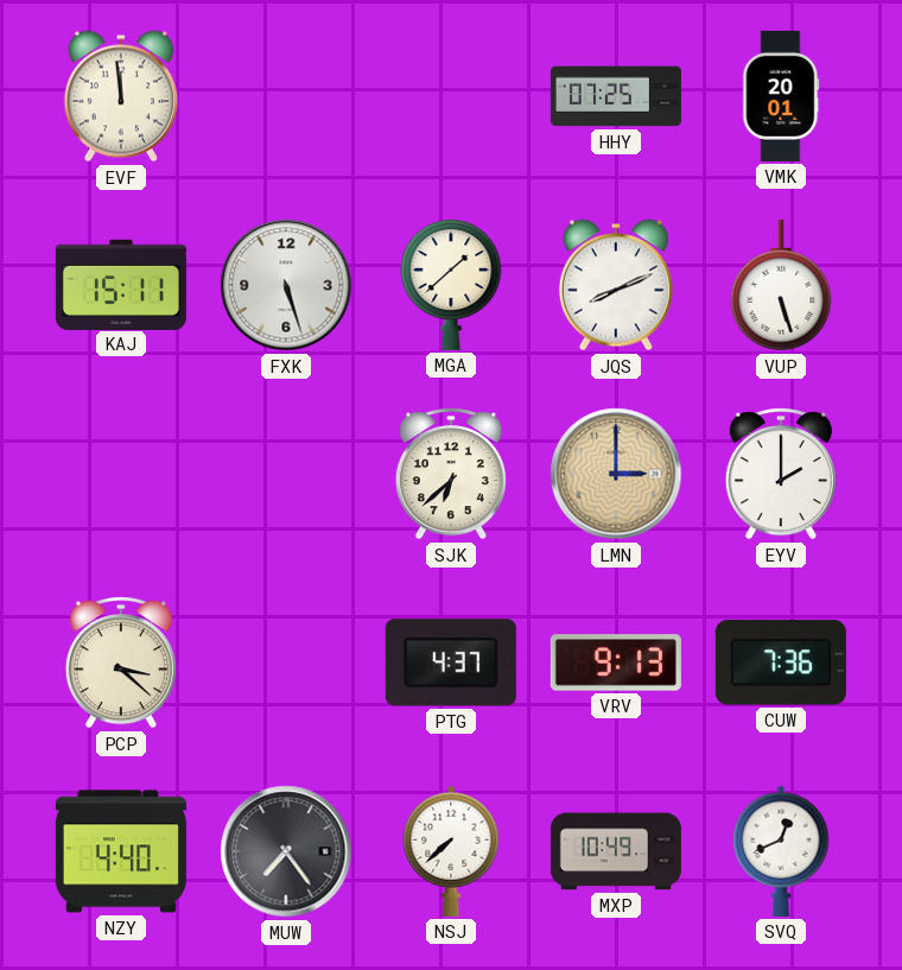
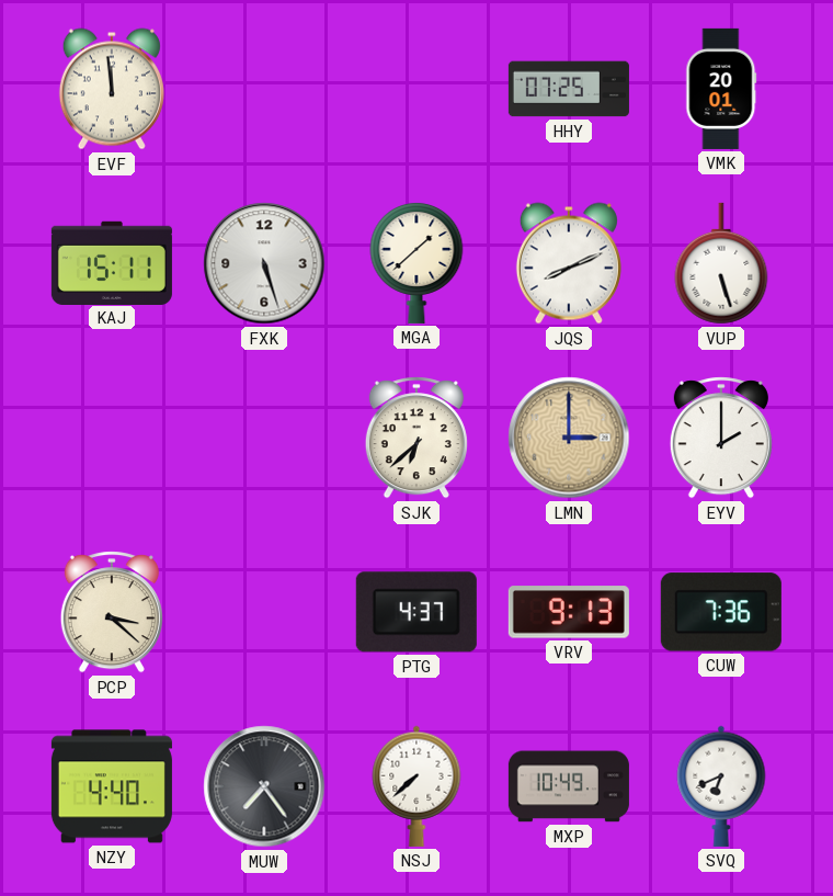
SVQ: 12:41 -> 6:41 (721, 786)
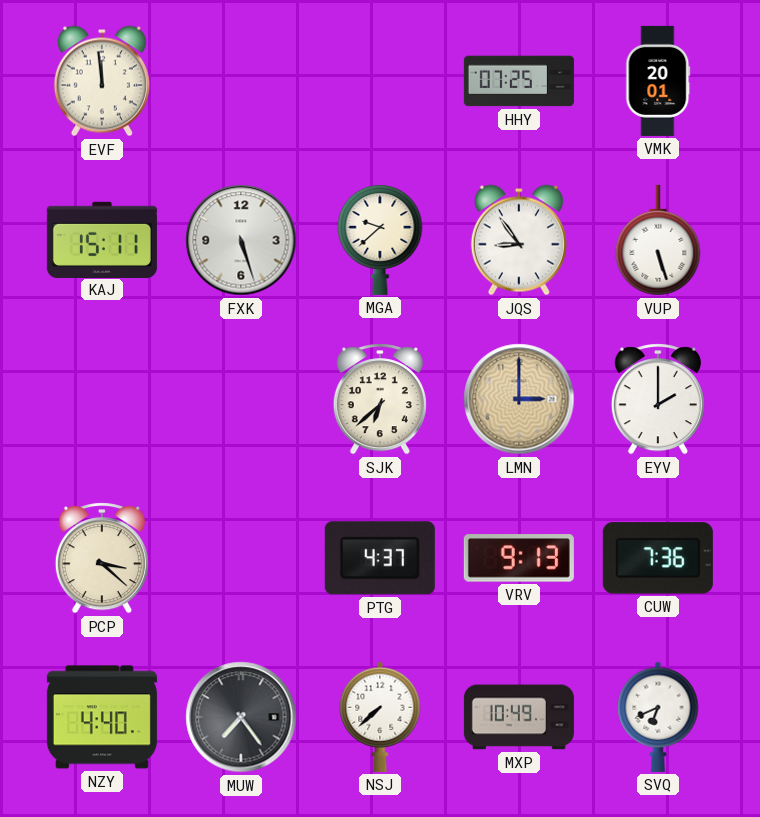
MGA: 1:38 -> 9:38 (380, 240)
JQS: 8:11 -> 8:54 (519, 240)
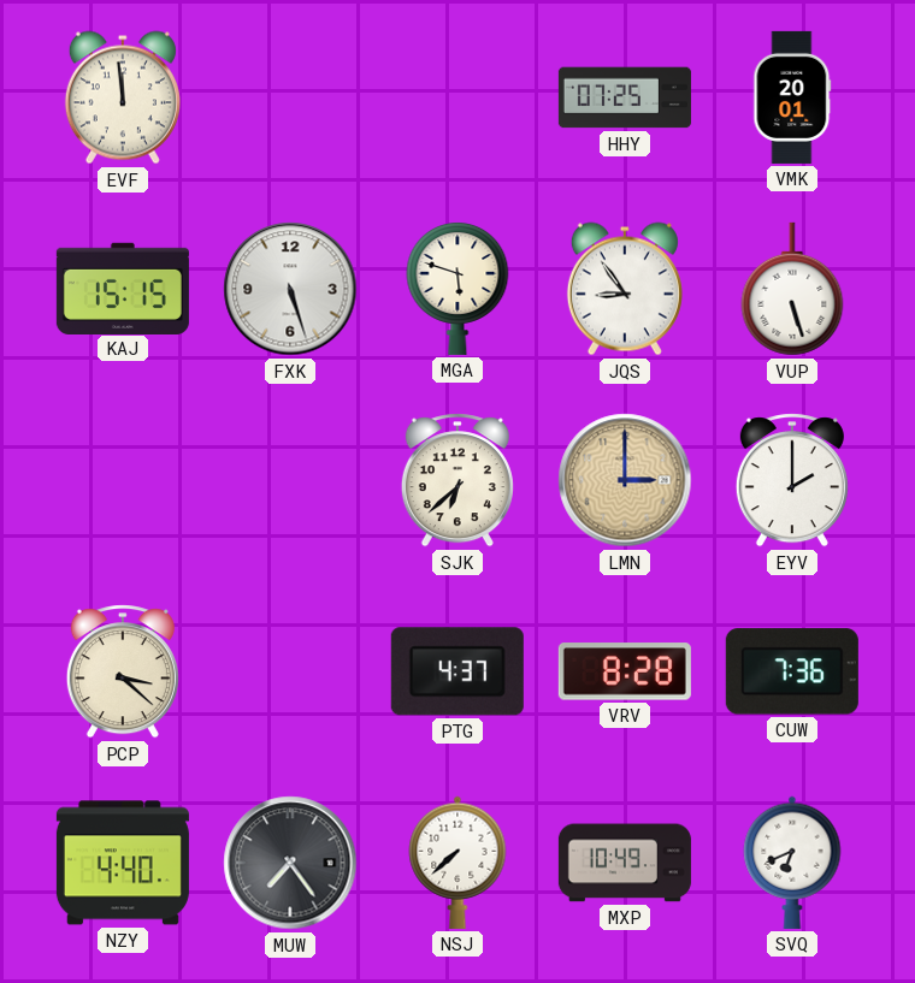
KAJ: 15:11 -> 15:15 (123, 288)
MGA: 9:38 -> 5:48 (457, 289)
VRV: 9:13 -> 8:28 (625, 671)
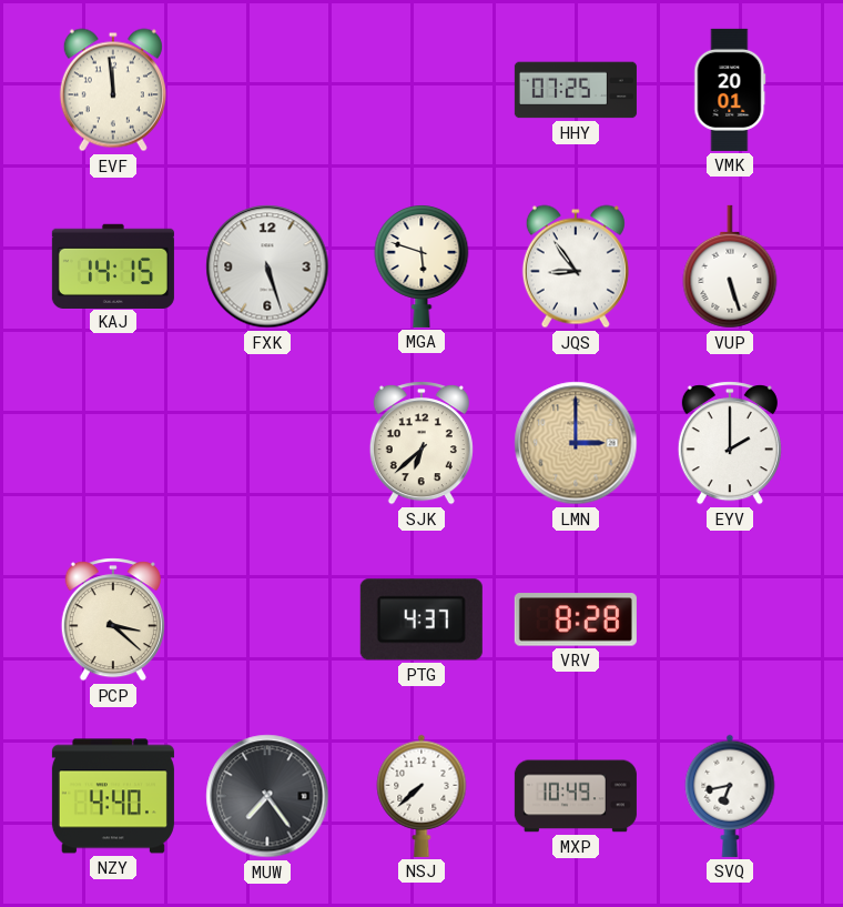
KAJ: 15:15 -> 14:15 (113, 265)
CUW: 7:36 -> none (792, 671)
SVQ: 6:41 -> 6:43 (730, 796)
